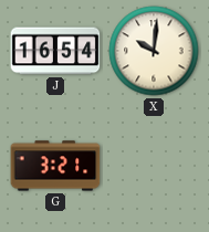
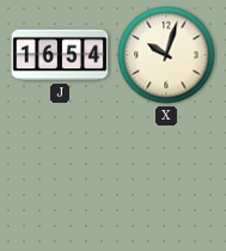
X: 10:01 -> 10:03 (166, 55)
G: 3:21 -> none (55, 166)
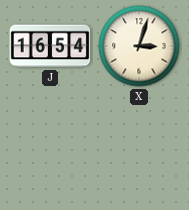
X: 10:03 -> 3:03 (139, 46)
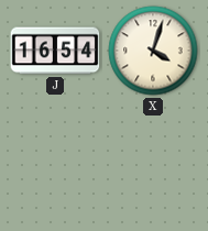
X: 3:03 -> 4:03 (153, 51)
